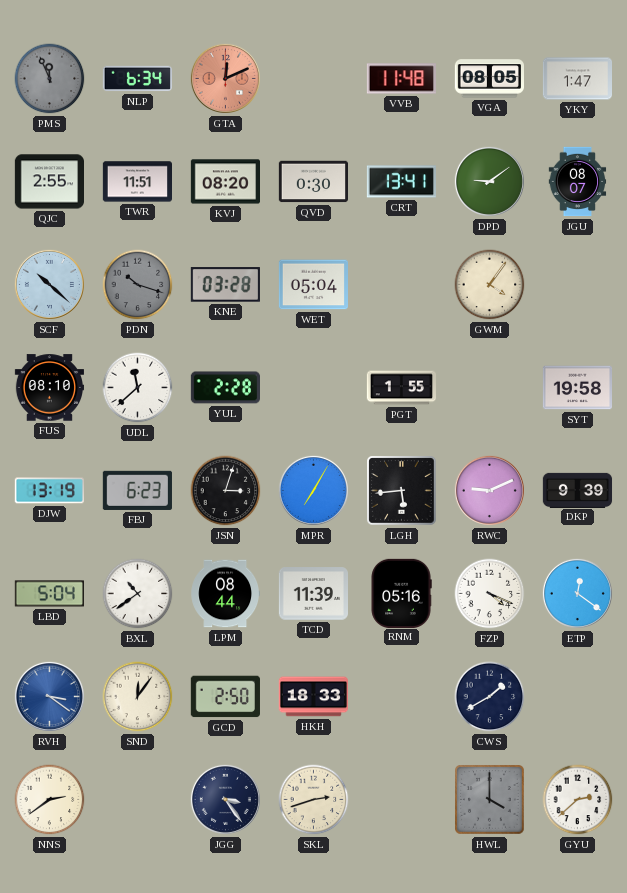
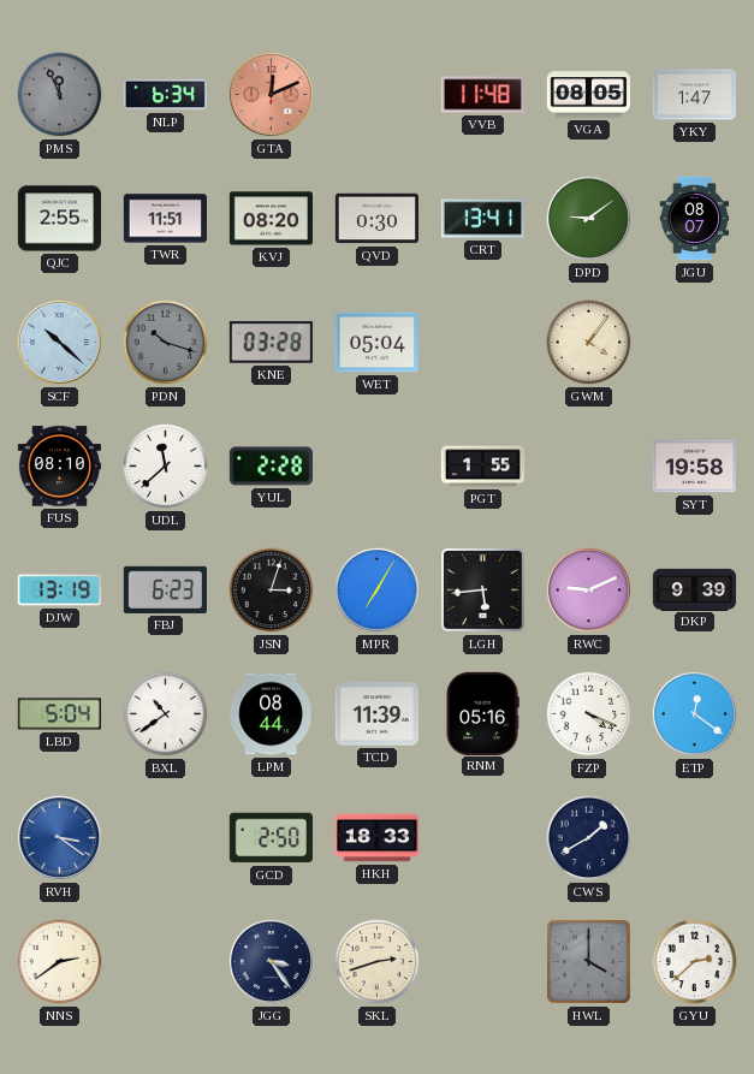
SND: 12:06 -> none (138, 697)
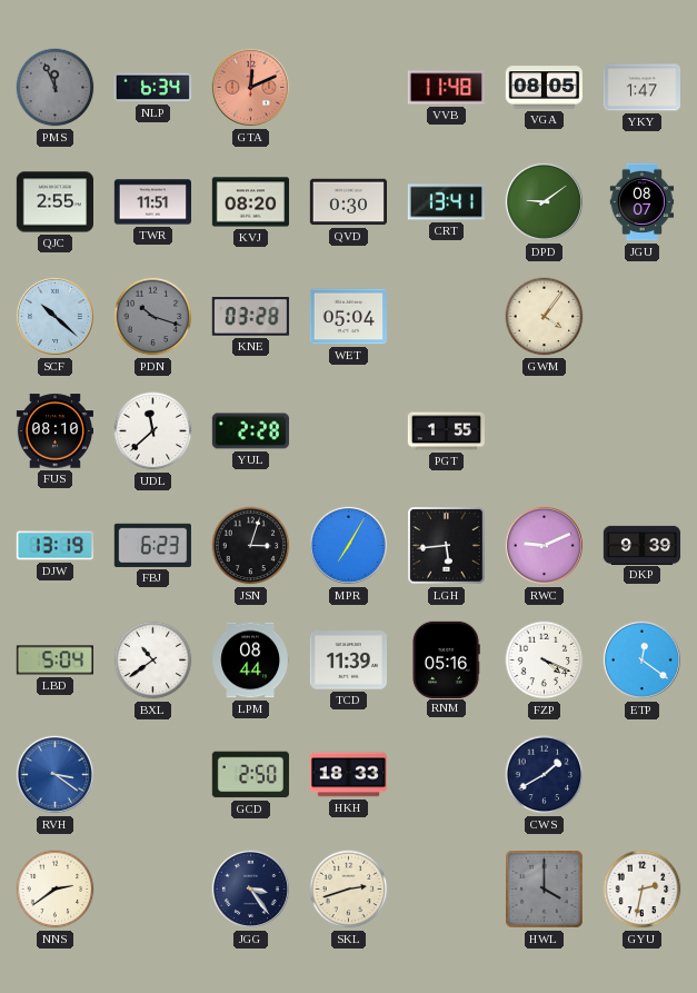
SYT: 19:58 -> none (694, 467)
GYU: 2:38 -> 2:32 (643, 890)
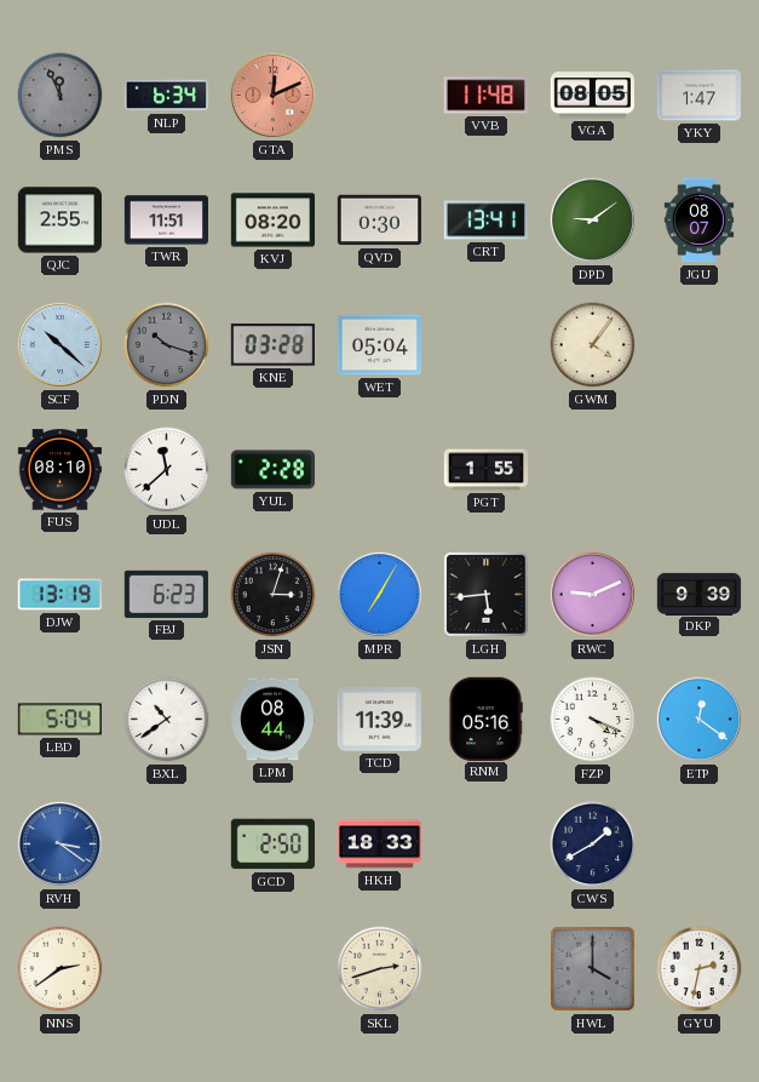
JGG: 3:24 -> none (250, 888)
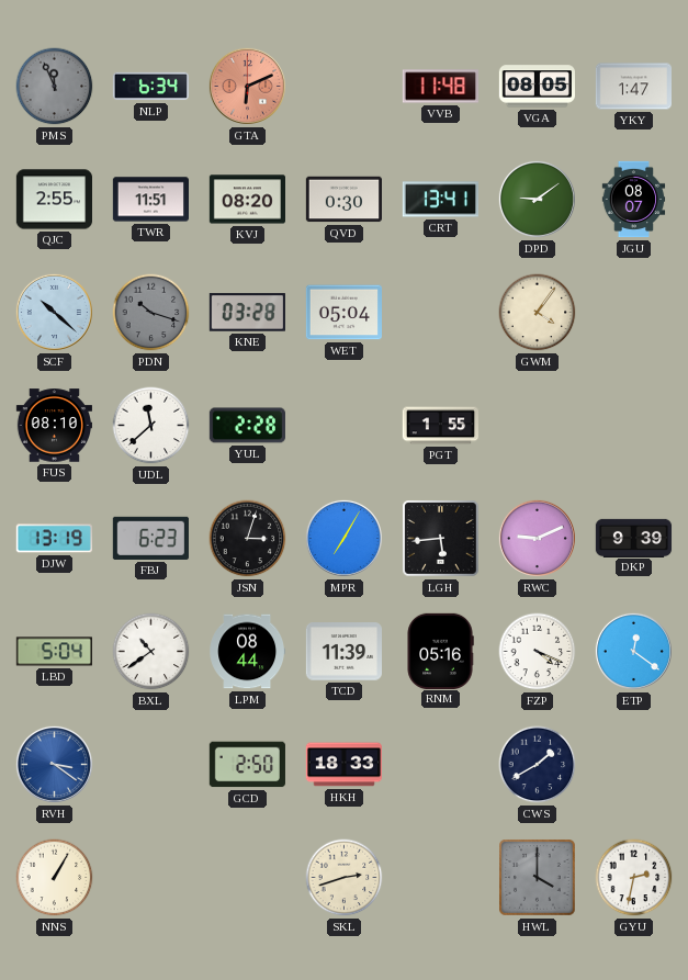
GTA: 12:11 -> 6:11 (247, 86)
NNS: 2:39 -> 1:05 (55, 878)
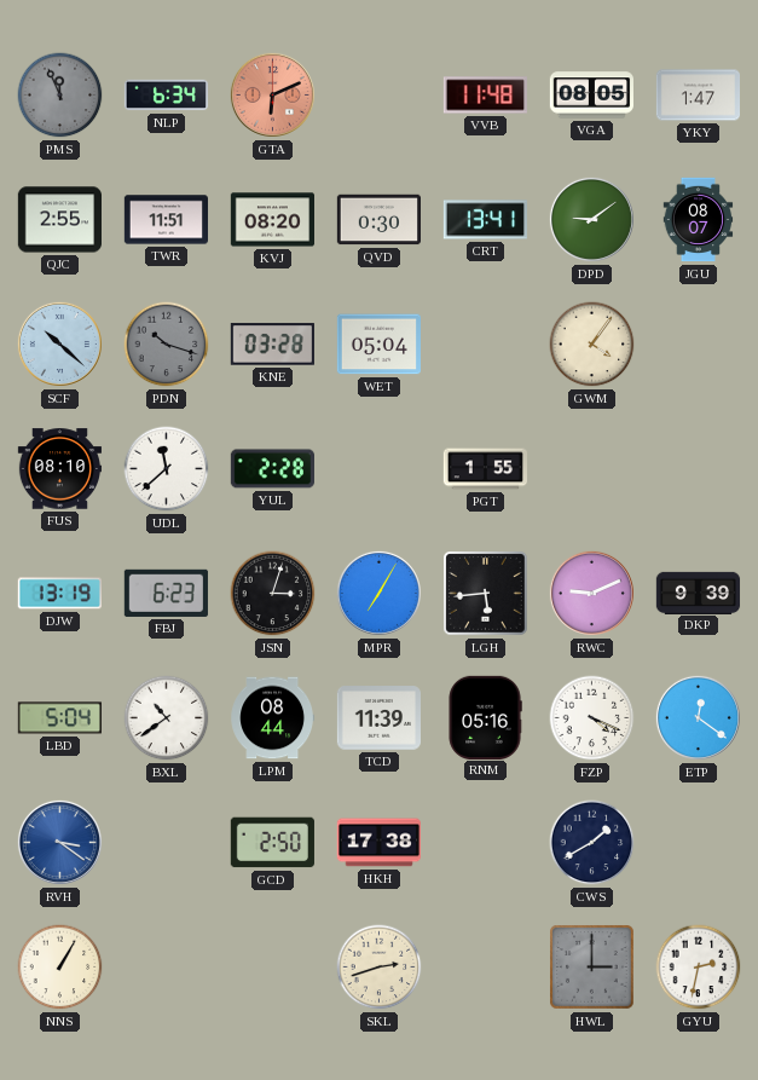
HKH: 18:33 -> 17:38 (378, 843)
HWL: 4:00 -> 3:00 (592, 968)
